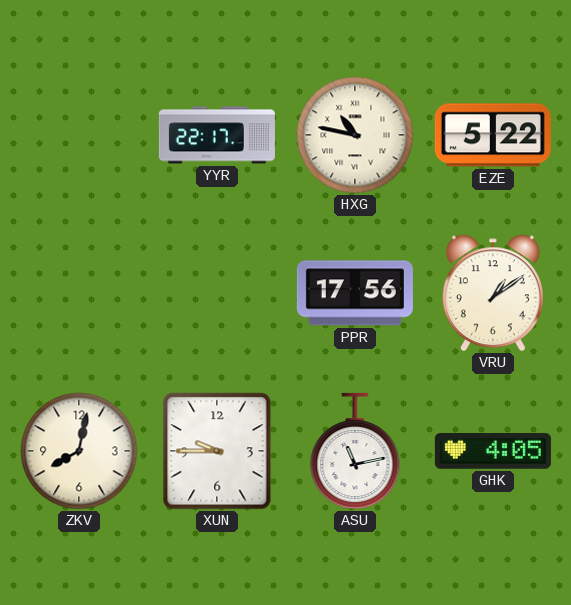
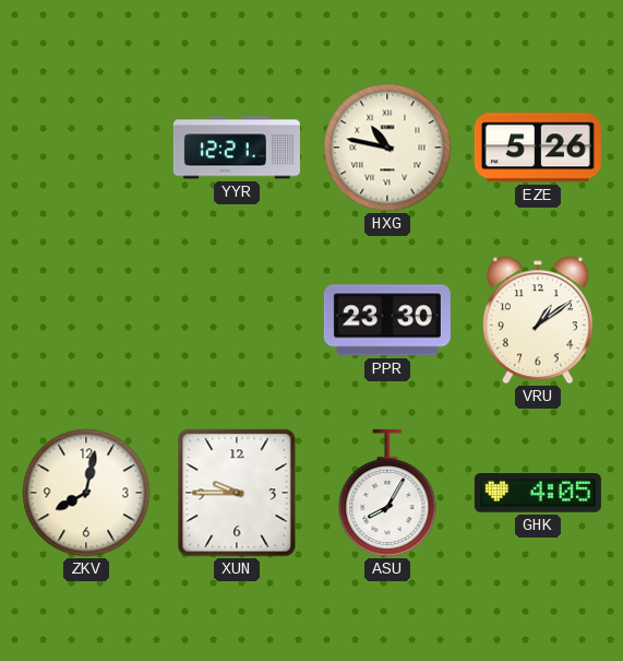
YYR: 22:17 -> 12:21 (237, 147)
EZE: 5:22 -> 5:26 (538, 147)
PPR: 17:56 -> 23:30 (387, 320)
ASU: 11:13 -> 8:05 (387, 493)
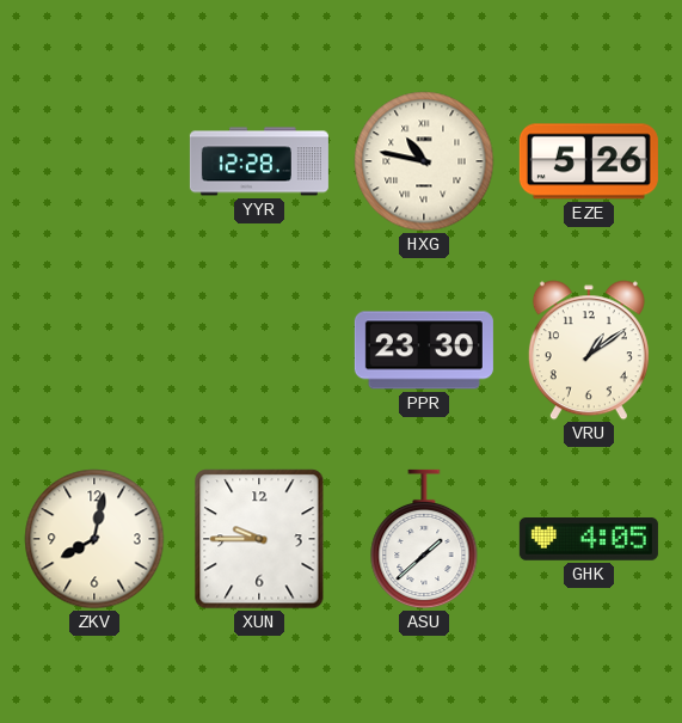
YYR: 12:21 -> 12:28 (259, 161)
ASU: 8:05 -> 1:38 (424, 539)
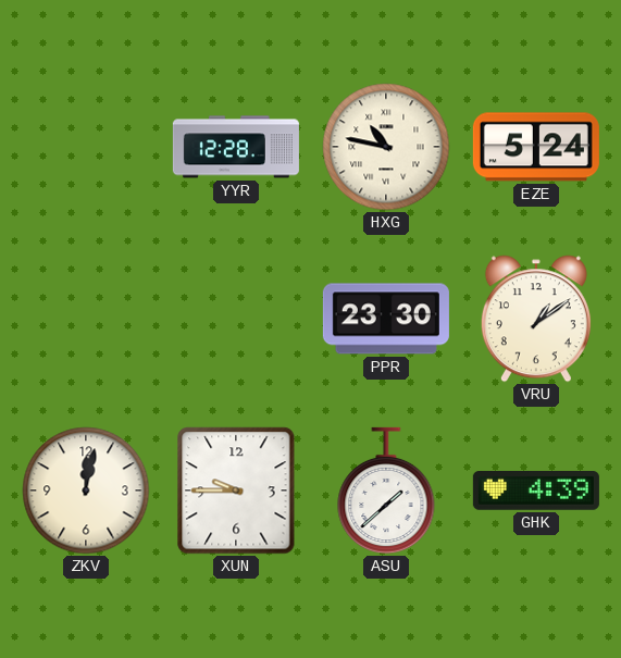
EZE: 5:26 -> 5:24 (536, 147)
ZKV: 8:02 -> 12:02 (86, 491)
GHK: 4:05 -> 4:39 (536, 492)
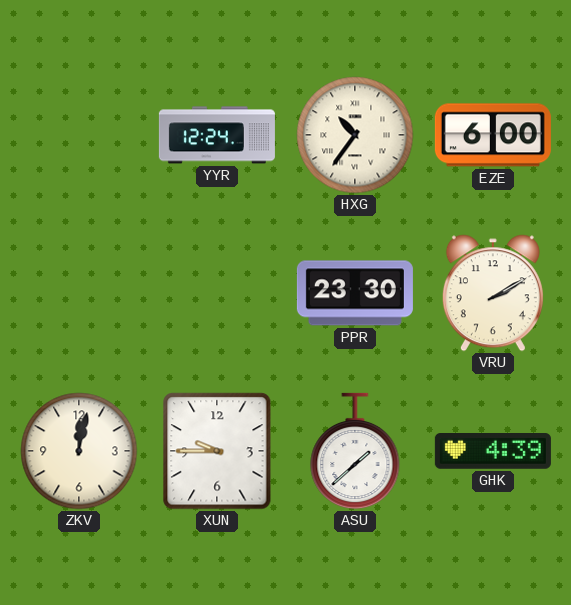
YYR: 12:28 -> 12:24 (217, 135)
HXG: 10:47 -> 10:36 (355, 135)
EZE: 5:24 -> 6:00 (493, 135)
VRU: 1:09 -> 2:10 (493, 293)
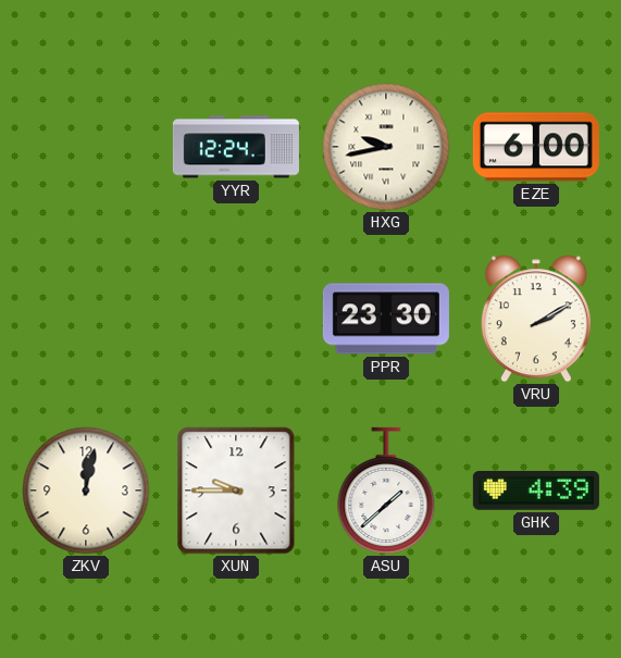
HXG: 10:36 -> 9:43 (386, 147)
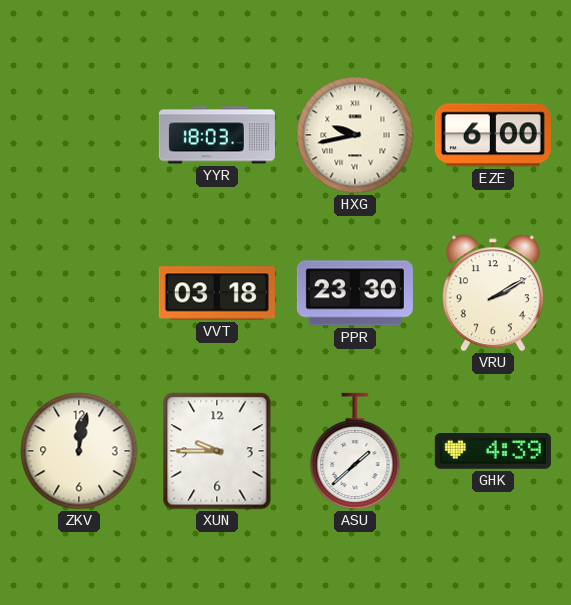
YYR: 12:24 -> 18:03 (217, 135)
VVT: none -> 03:18 (217, 293)
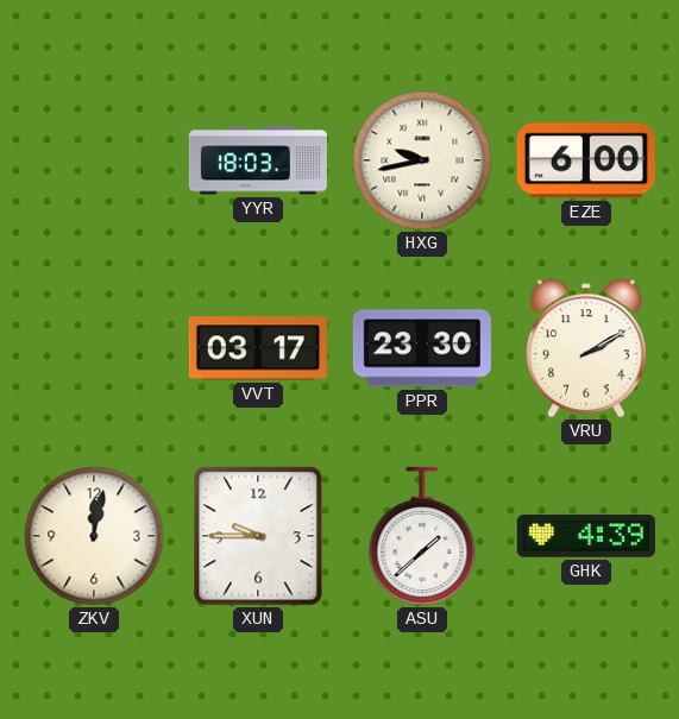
VVT: 03:18 -> 03:17 (258, 348)
